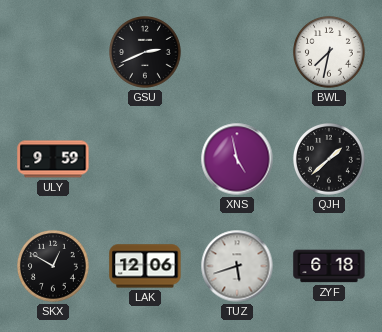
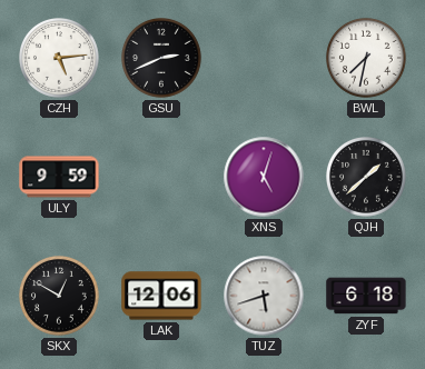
CZH: none -> 5:14 (60, 59)
XNS: 4:58 -> 5:03 (264, 177)
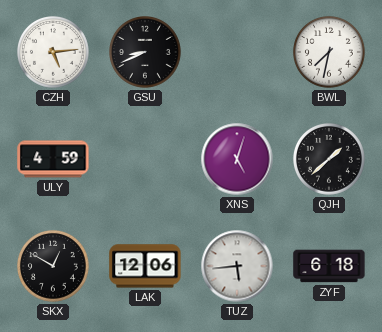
GSU: 2:41 -> 8:41 (146, 53)
ULY: 9:59 -> 4:59 (53, 159)
TUZ: 5:42 -> 5:44 (237, 266)
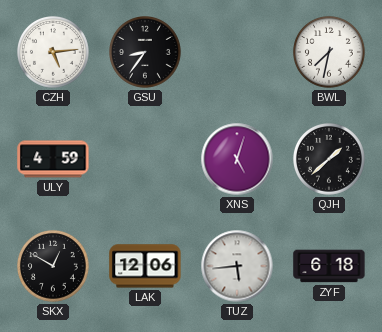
GSU: 8:41 -> 8:36 (146, 53)
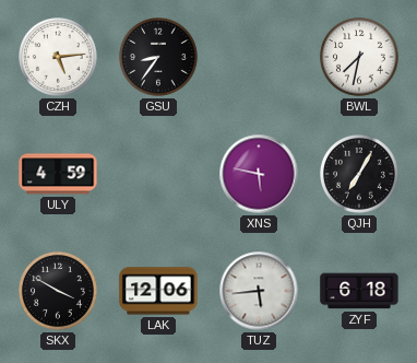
XNS: 5:03 -> 5:47 (259, 174)
QJH: 1:38 -> 7:05 (360, 175)
SKX: 12:50 -> 3:50 (59, 292)
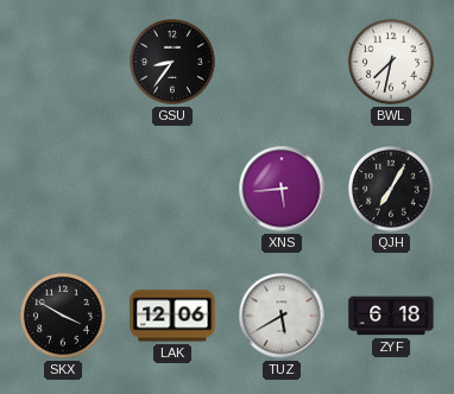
CZH: 5:14 -> none (59, 58)
ULY: 4:59 -> none (58, 174)
XNS: 5:47 -> 5:44 (282, 189)
TUZ: 5:44 -> 5:40 (282, 316)
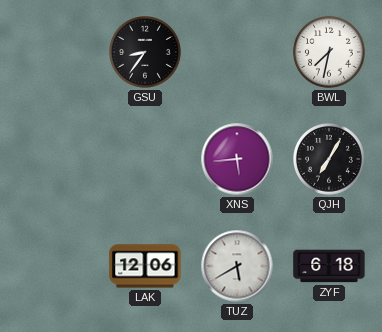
SKX: 3:50 -> none (64, 317)
